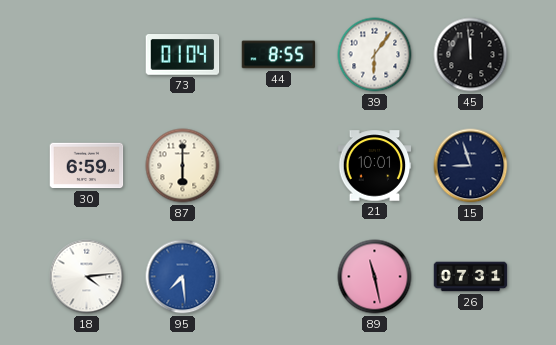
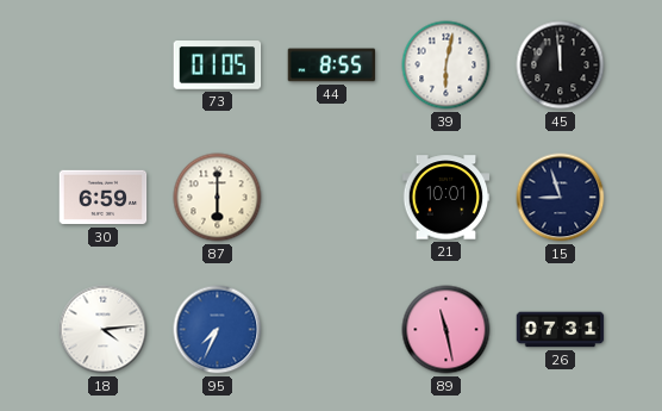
73: 01:04 -> 01:05 (218, 66)
39: 6:06 -> 6:02 (446, 66)
95: 7:29 -> 7:34 (218, 330)
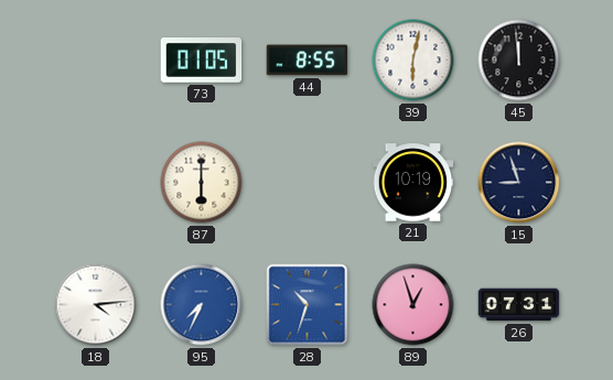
30: 6:59 -> none (104, 198)
21: 10:01 -> 10:19 (413, 183)
28: none -> 10:33 (308, 305)
89: 11:28 -> 12:57 (413, 305)
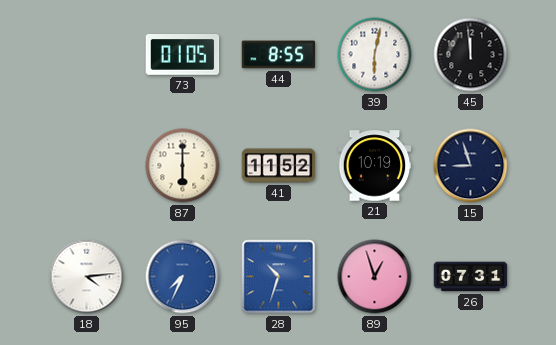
41: none -> 11:52 (279, 166)
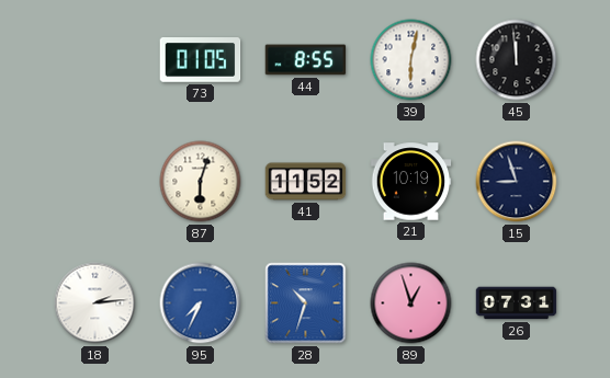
87: 6:00 -> 6:03 (201, 182)
18: 4:14 -> 2:14 (95, 303)
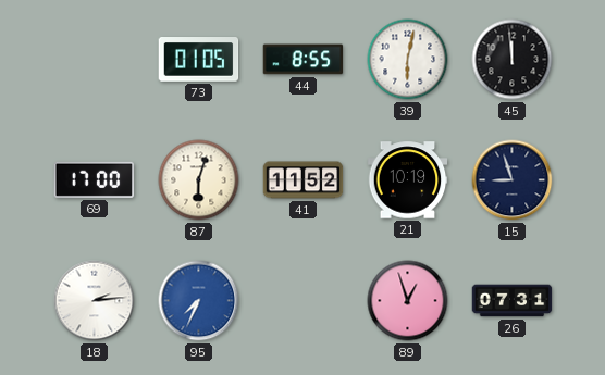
69: none -> 17:00 (95, 179)
28: 10:33 -> none (306, 303)
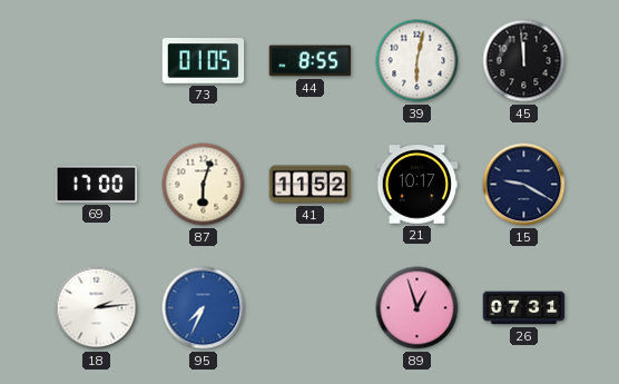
21: 10:19 -> 10:17 (417, 185)
15: 8:57 -> 9:20 (524, 185)
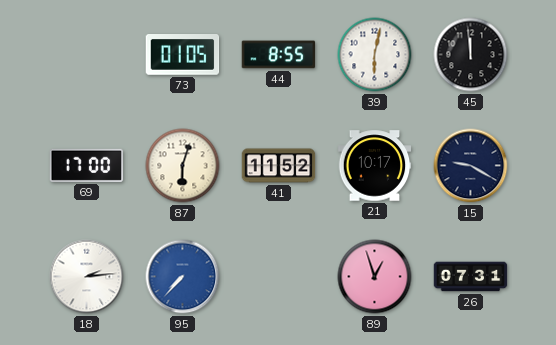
95: 7:34 -> 7:37 (183, 277)
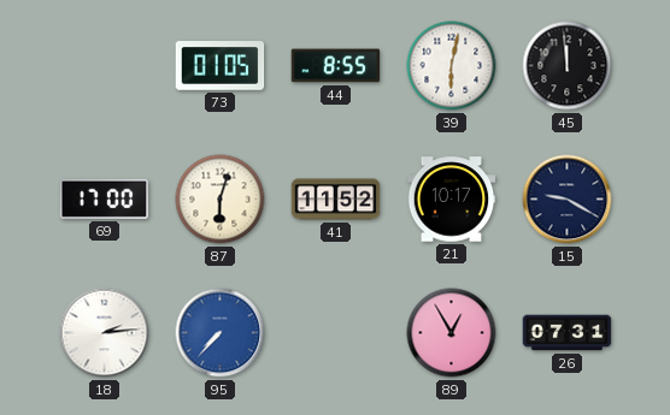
89: 12:57 -> 12:55 (452, 333)
